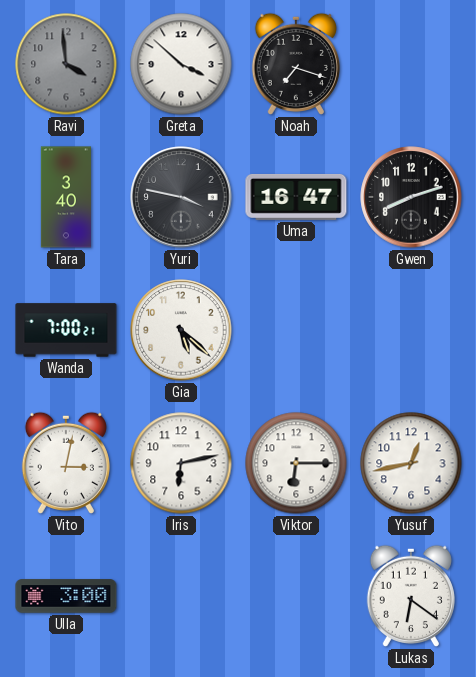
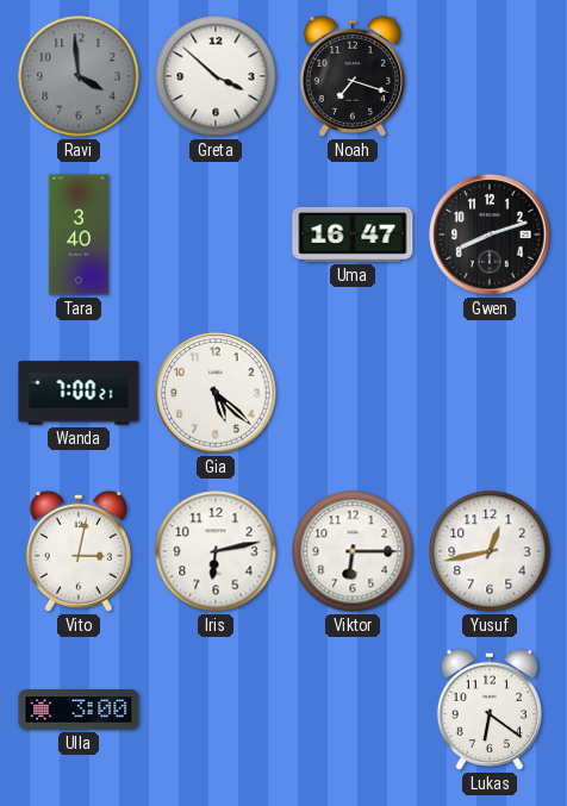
Yuri: 3:47 -> none (181, 197)
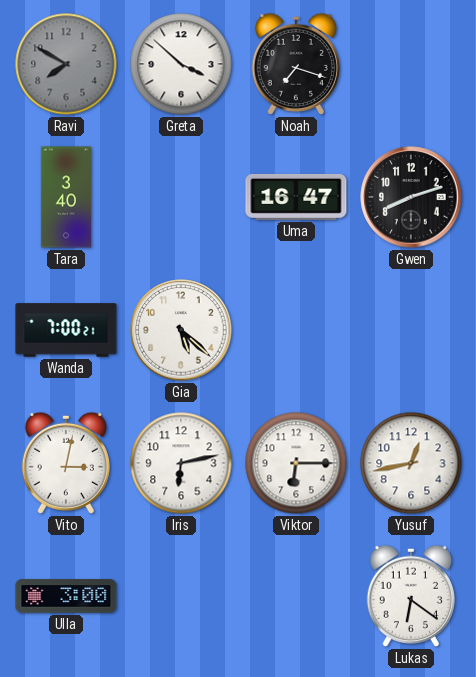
Ravi: 3:59 -> 7:50 (66, 64)
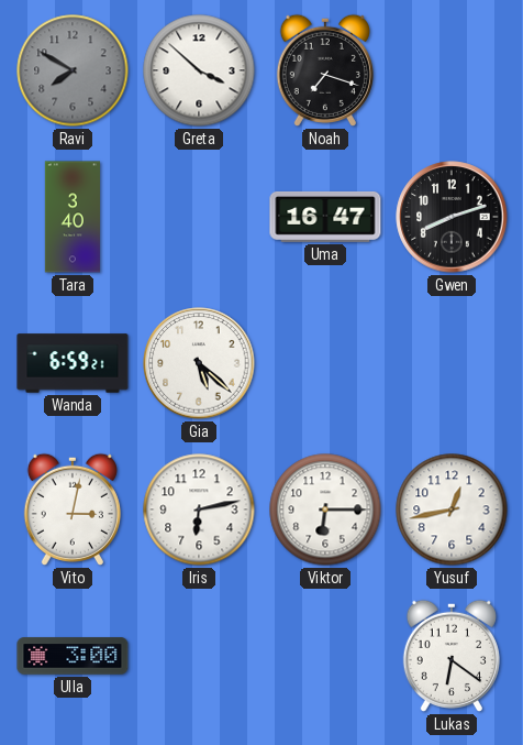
Wanda: 7:00 -> 6:59 (73, 363)
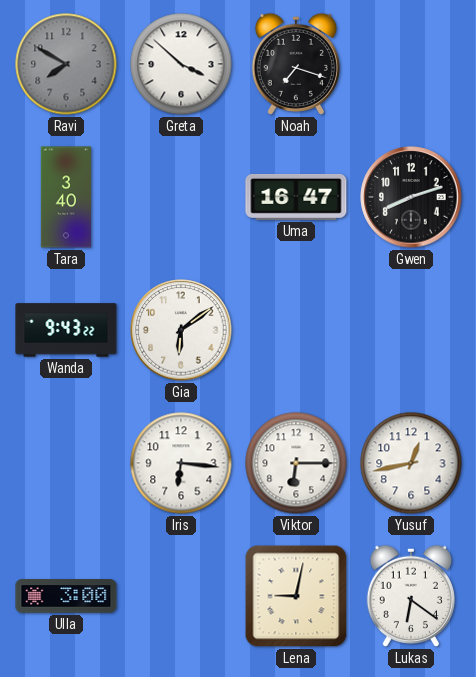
Wanda: 6:59 -> 9:43 (66, 330)
Gia: 5:22 -> 6:09 (181, 330)
Vito: 3:02 -> none (73, 510)
Iris: 6:13 -> 6:16 (181, 463)
Lena: none -> 9:02 (296, 596)
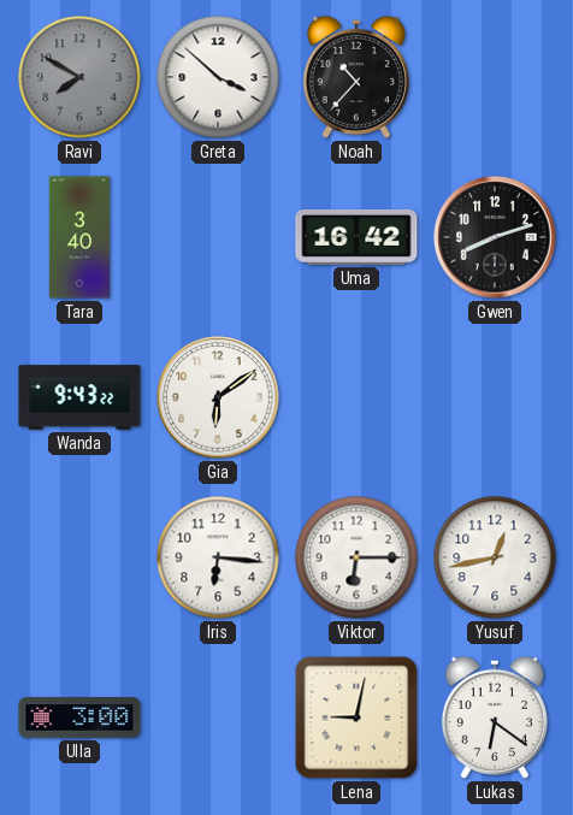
Noah: 7:18 -> 10:37 (356, 77)
Uma: 16:47 -> 16:42 (356, 237)
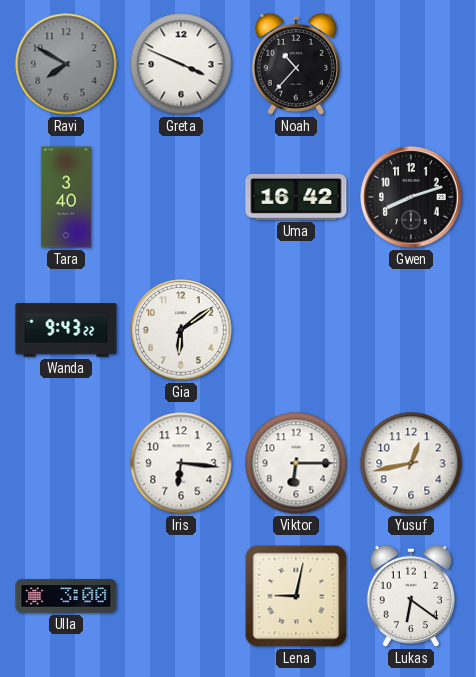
Greta: 3:52 -> 3:49 (181, 64)
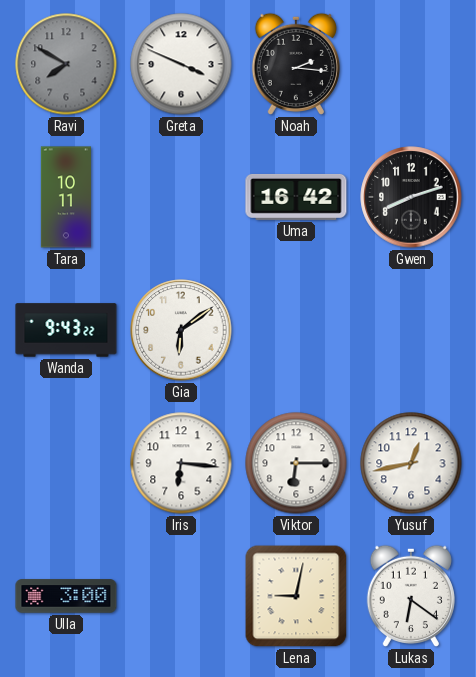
Noah: 10:37 -> 2:16 (296, 64)
Tara: 3:40 -> 10:11 (65, 197)
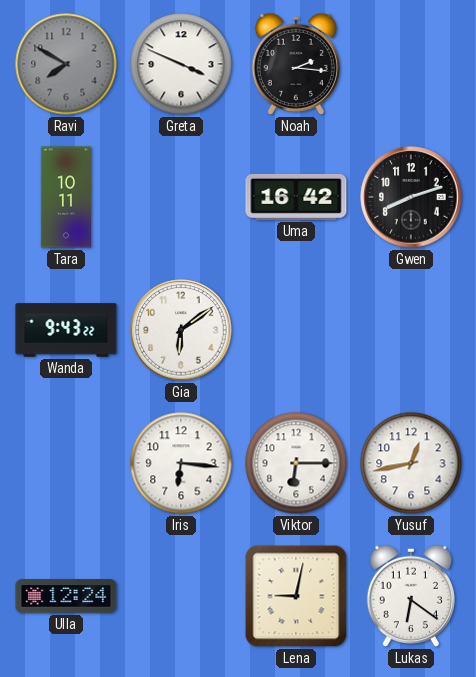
Ulla: 3:00 -> 12:24 (66, 596)
